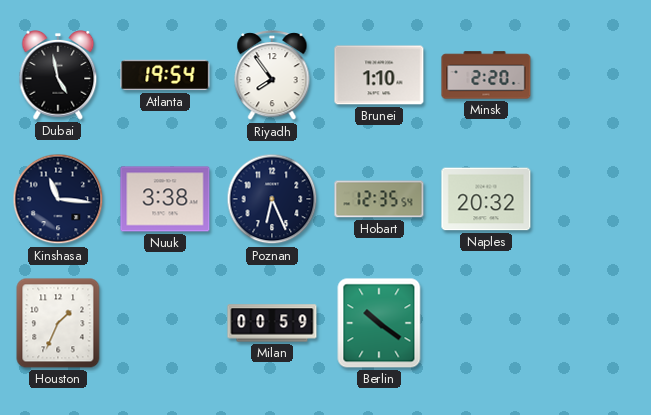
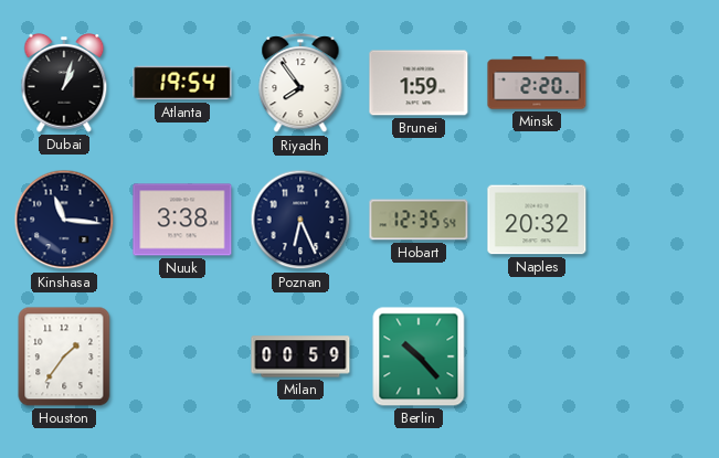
Dubai: 4:58 -> 1:03 (64, 83)
Brunei: 1:10 -> 1:59 (419, 83)
Houston: 1:34 -> 1:36 (64, 356)
Berlin: 10:21 -> 10:23 (419, 356)
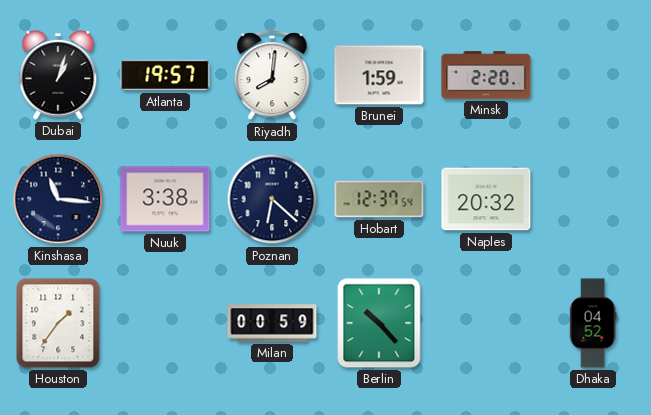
Atlanta: 19:54 -> 19:57 (165, 75)
Riyadh: 7:54 -> 8:01 (272, 76)
Poznan: 6:26 -> 6:22 (272, 199)
Hobart: 12:35 -> 12:37 (379, 199)
Dhaka: none -> 04:52 (593, 323)
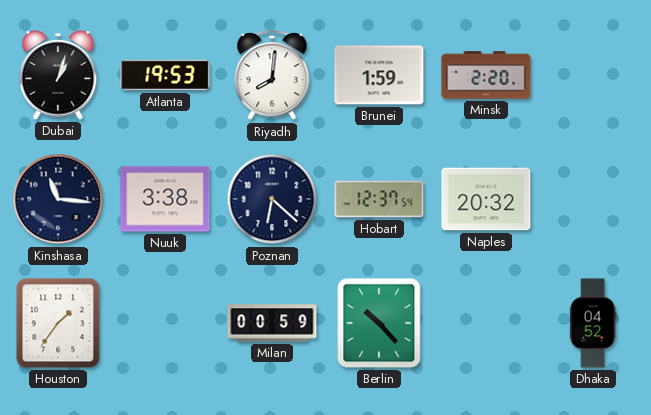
Atlanta: 19:57 -> 19:53 (165, 75)
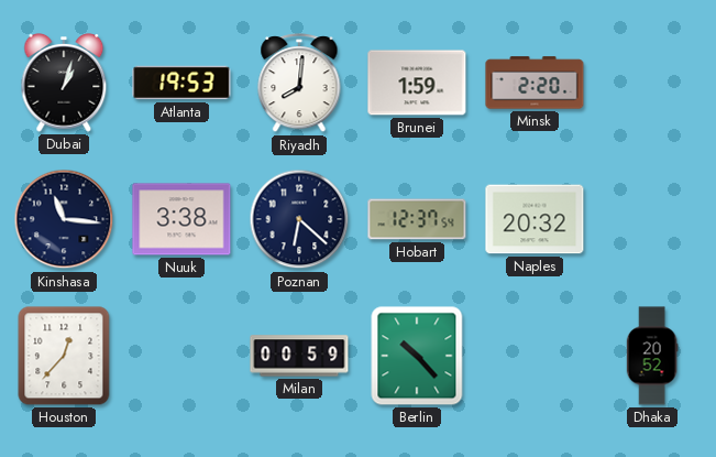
Houston: 1:36 -> 12:37 (64, 356)
Dhaka: 04:52 -> 20:52 (652, 356)
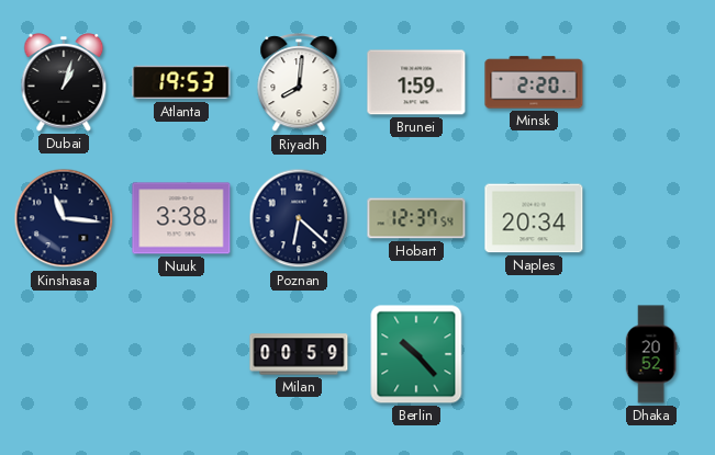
Naples: 20:32 -> 20:34 (534, 218)
Houston: 12:37 -> none (64, 356)
